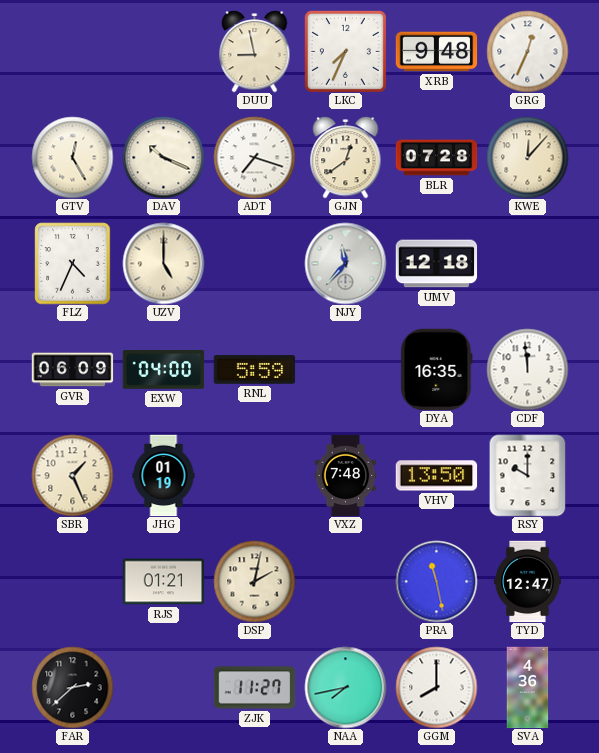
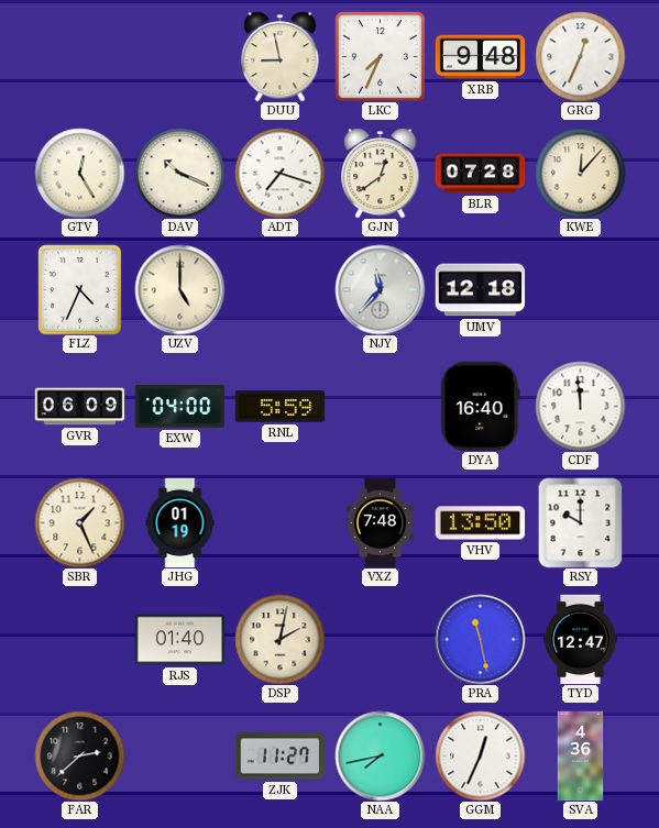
DYA: 16:35 -> 16:40 (481, 406)
RJS: 01:21 -> 01:40 (179, 640)
GGM: 8:00 -> 12:34 (480, 755)
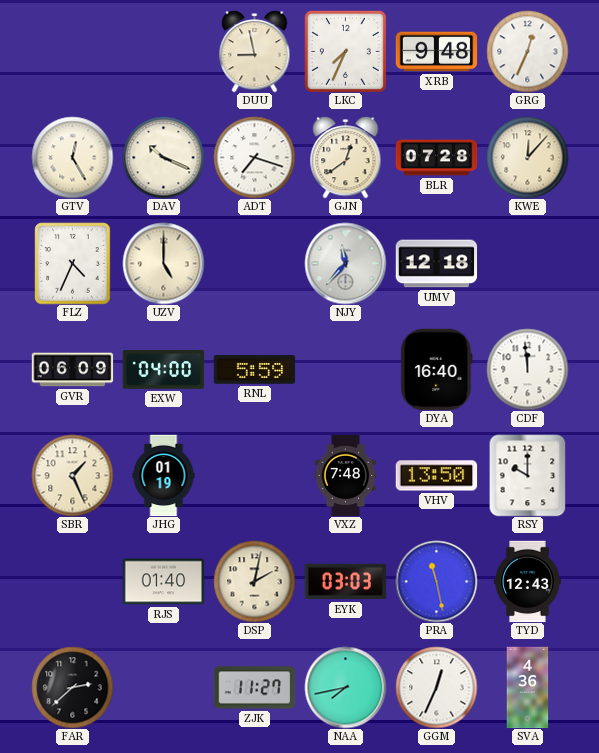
EYK: none -> 03:03 (345, 582)
TYD: 12:47 -> 12:43 (528, 581)
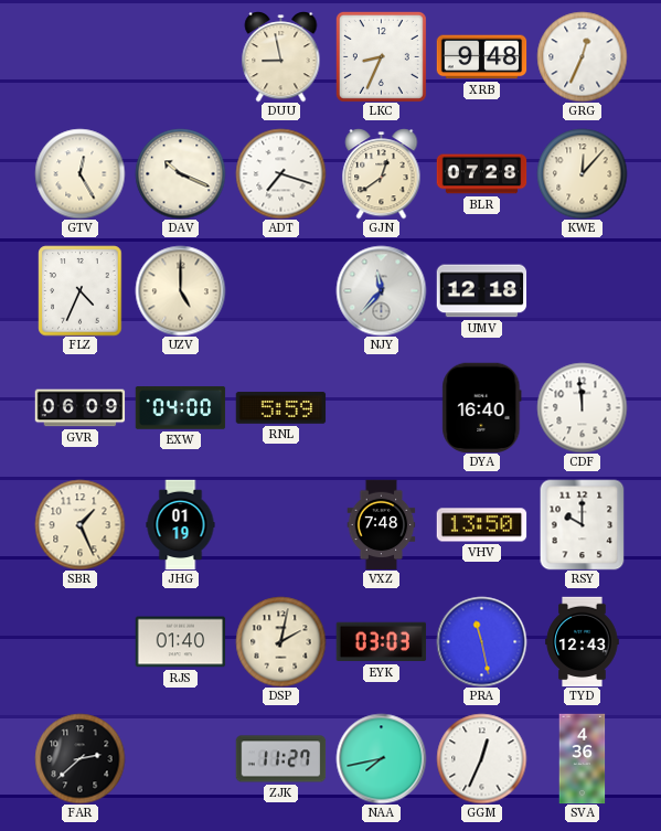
LKC: 7:34 -> 8:34 (381, 56)
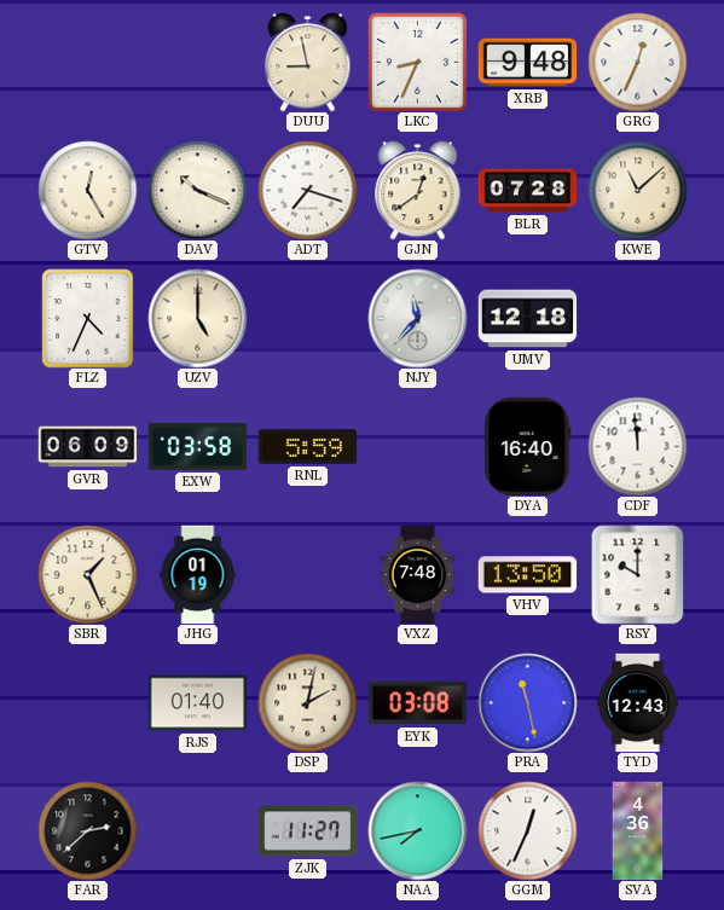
KWE: 12:07 -> 11:08 (637, 190)
EXW: 04:00 -> 03:58 (197, 447)
EYK: 03:03 -> 03:08 (417, 703)
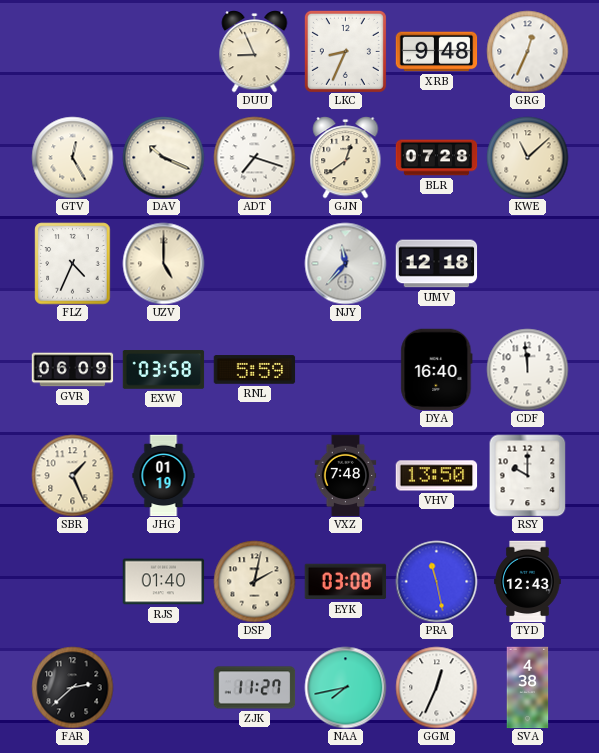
DUU: 8:58 -> 8:56 (255, 52)
SVA: 4:36 -> 4:38 (528, 687)
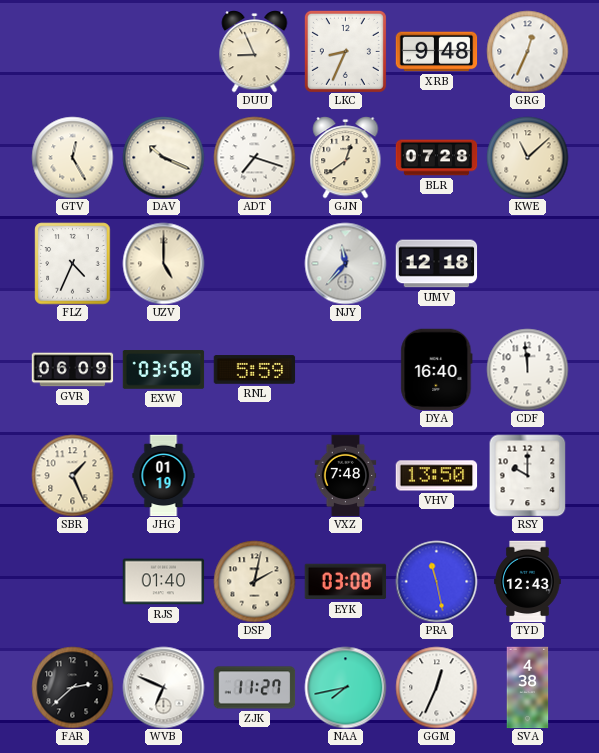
WVB: none -> 6:49 (163, 687)
